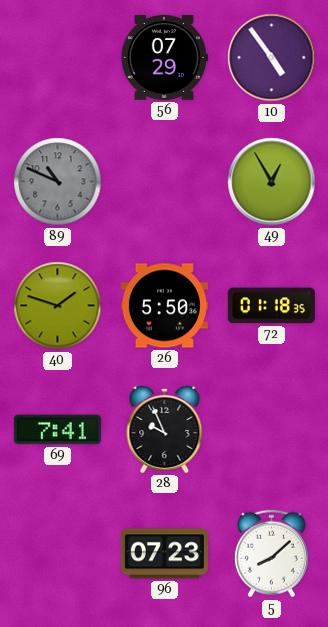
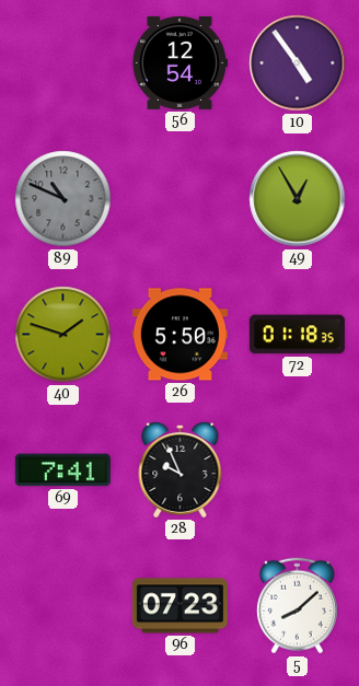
56: 07:29 -> 12:54 (179, 62)
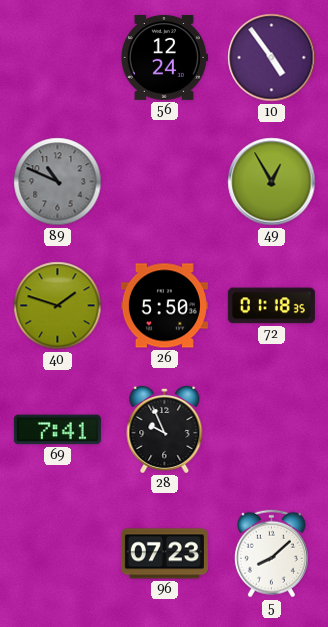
56: 12:54 -> 12:24 (164, 57)
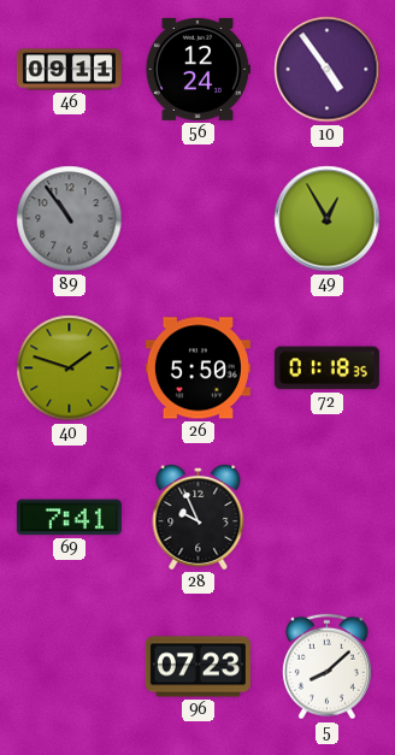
46: none -> 09:11 (69, 70)
89: 10:49 -> 10:54 (70, 219)
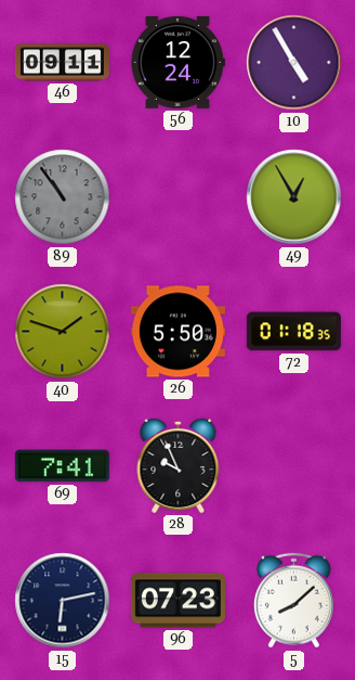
10: 4:54 -> 4:55 (294, 63)
15: none -> 6:13 (63, 601)
